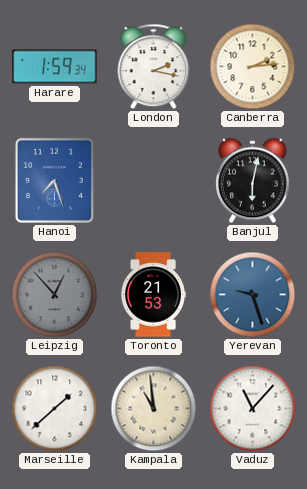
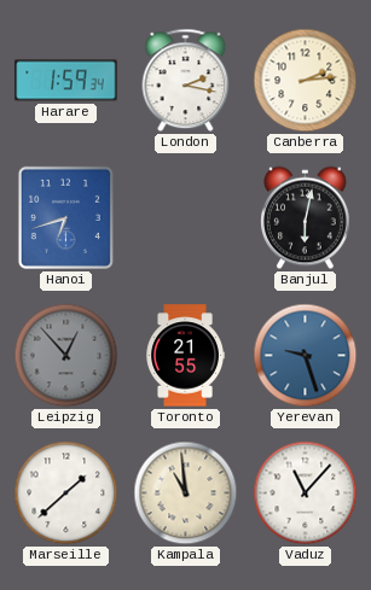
Hanoi: 7:27 -> 6:42 (65, 217)
Toronto: 21:53 -> 21:55 (185, 356)
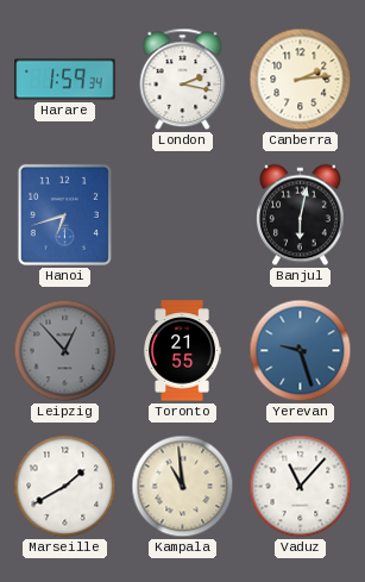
Marseille: 1:38 -> 1:40 (65, 487)
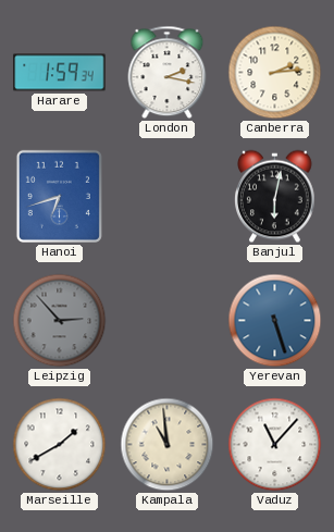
Leipzig: 12:53 -> 2:53 (60, 321)
Toronto: 21:55 -> none (182, 351)
Yerevan: 9:27 -> 5:27 (275, 321)
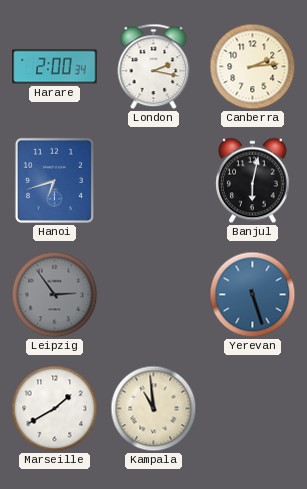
Harare: 1:59 -> 2:00 (55, 67)
Leipzig: 2:53 -> 2:54 (55, 295)
Vaduz: 11:07 -> none (275, 445)
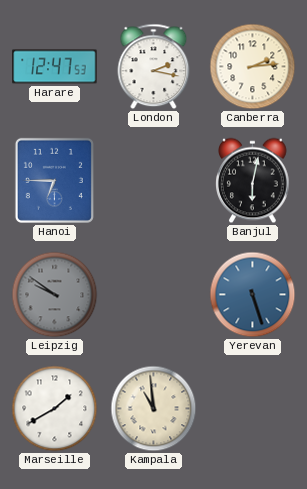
Harare: 2:00 -> 12:47 (55, 67)
Hanoi: 6:42 -> 6:45 (54, 180)
Leipzig: 2:54 -> 9:51 (55, 295)
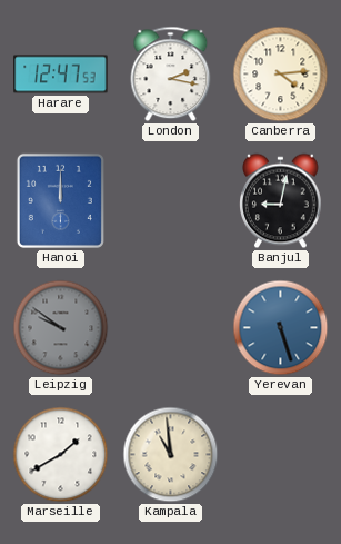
Canberra: 2:14 -> 4:14 (281, 75)
Hanoi: 6:45 -> 12:00 (60, 200)
Banjul: 6:02 -> 9:02 (281, 201)
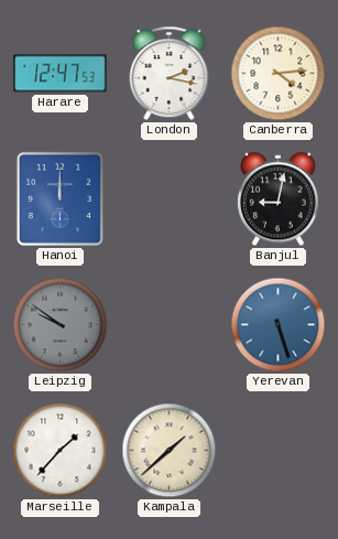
Marseille: 1:40 -> 1:37 (61, 451)
Kampala: 10:59 -> 1:38 (170, 451)
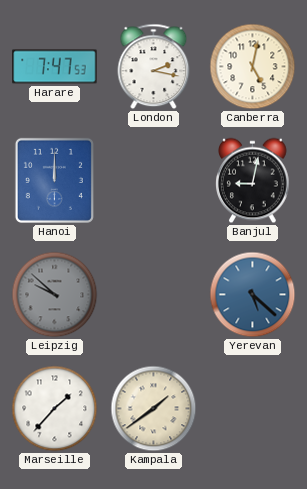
Harare: 12:47 -> 7:47 (55, 67)
Canberra: 4:14 -> 5:02 (253, 67)
Leipzig: 9:51 -> 9:52 (55, 295)
Yerevan: 5:27 -> 5:22 (253, 295)
Kampala: 1:38 -> 1:39 (154, 409)
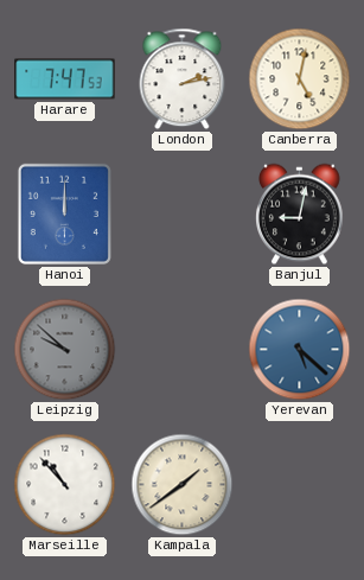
London: 2:17 -> 2:13 (183, 79)
Marseille: 1:37 -> 10:53 (65, 485)
